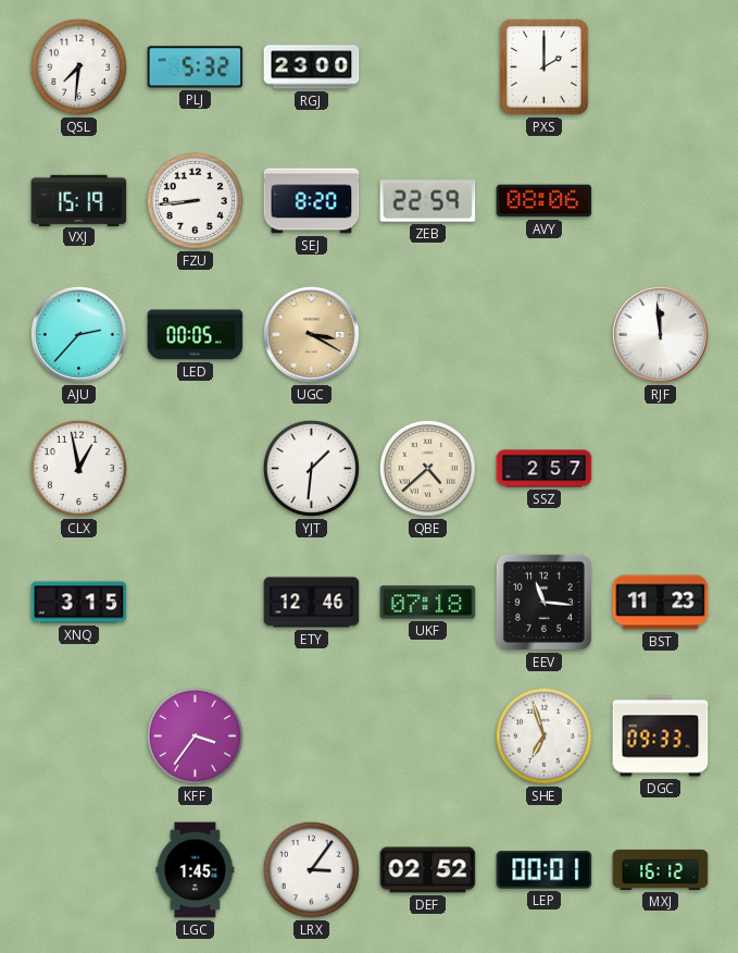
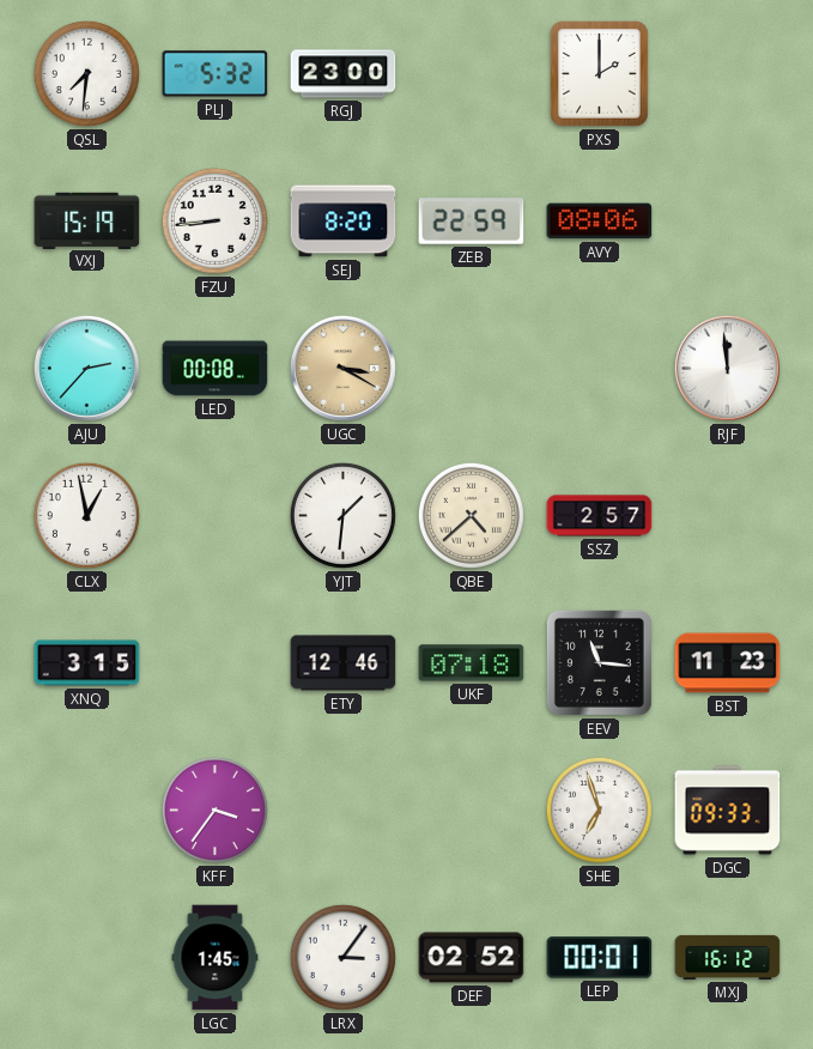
LED: 00:05 -> 00:08 (216, 369)
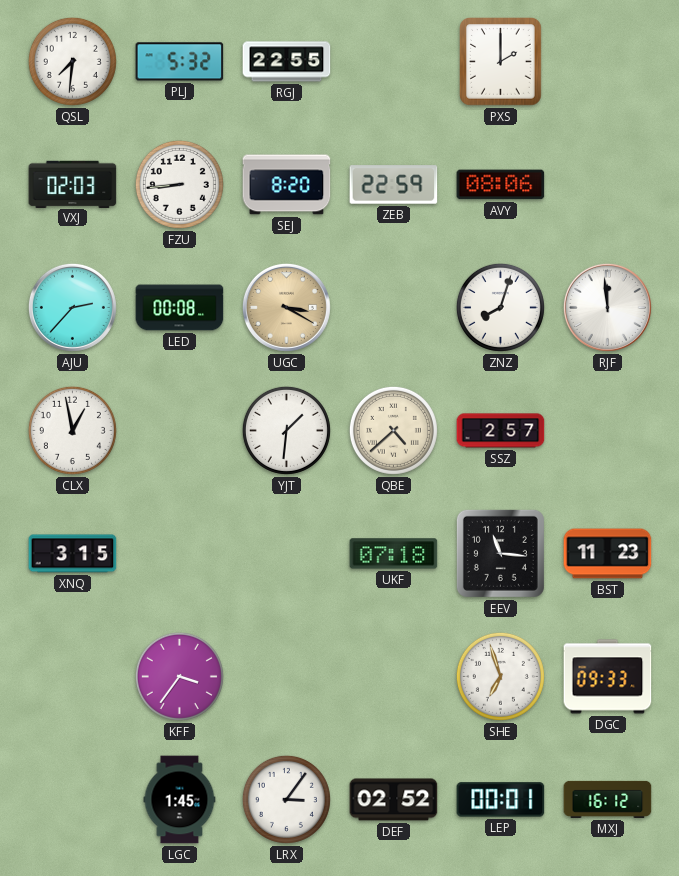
RGJ: 23:00 -> 22:55 (287, 62)
VXJ: 15:19 -> 02:03 (73, 184)
ZNZ: none -> 8:03 (500, 307)
ETY: 12:46 -> none (344, 663)
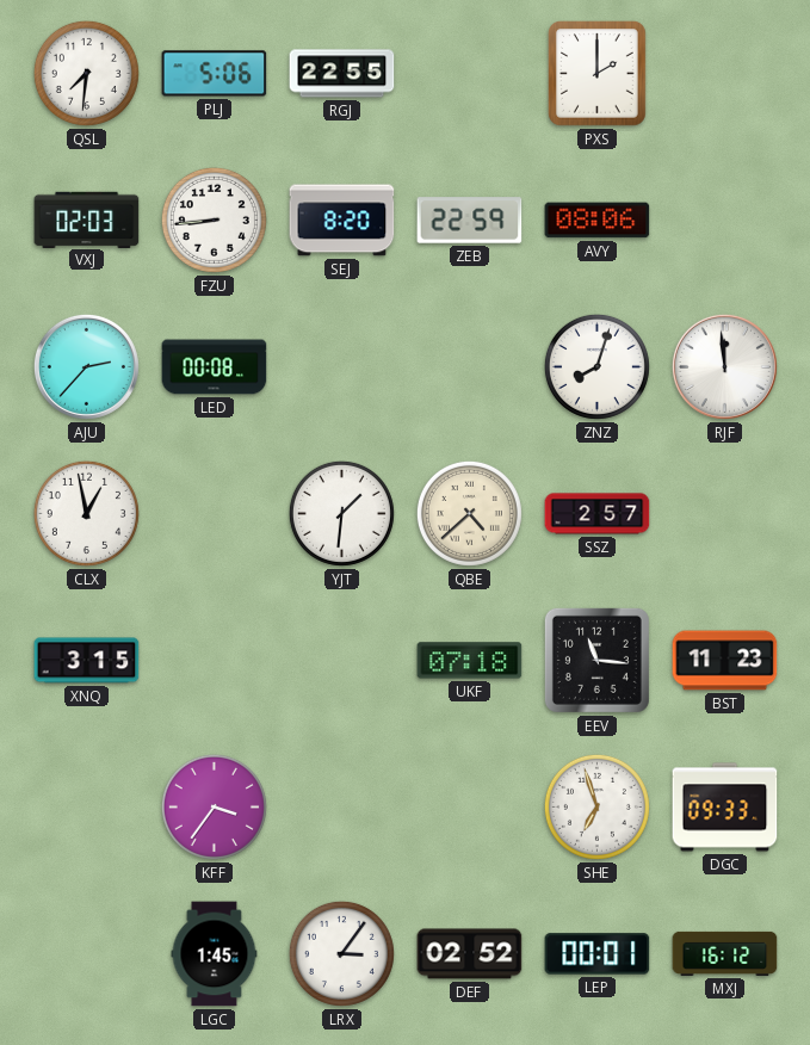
PLJ: 5:32 -> 5:06 (215, 74)
UGC: 3:20 -> none (286, 307)
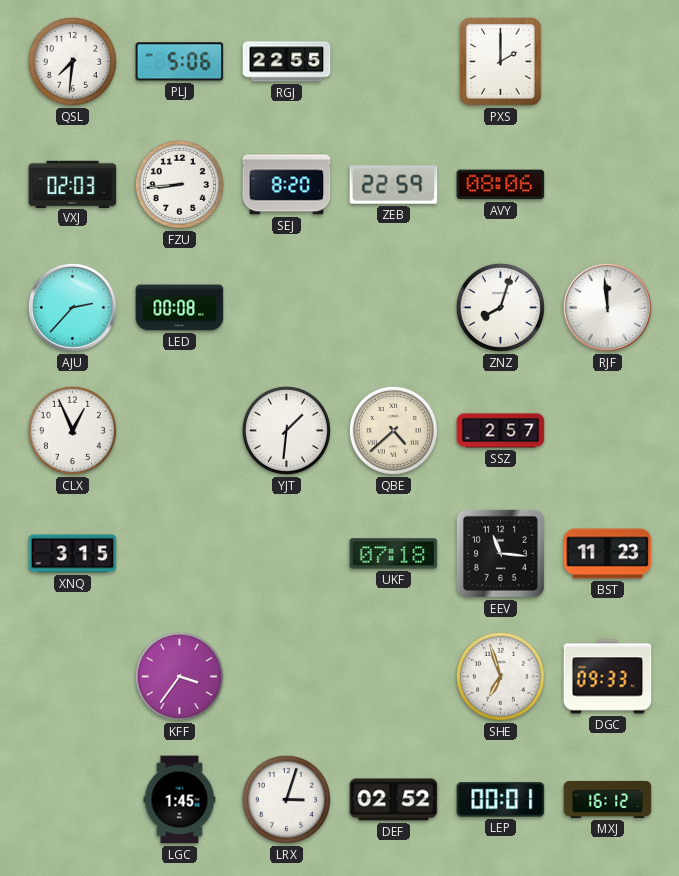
CLX: 12:58 -> 12:56 (72, 430)
LRX: 3:06 -> 3:03 (286, 799)
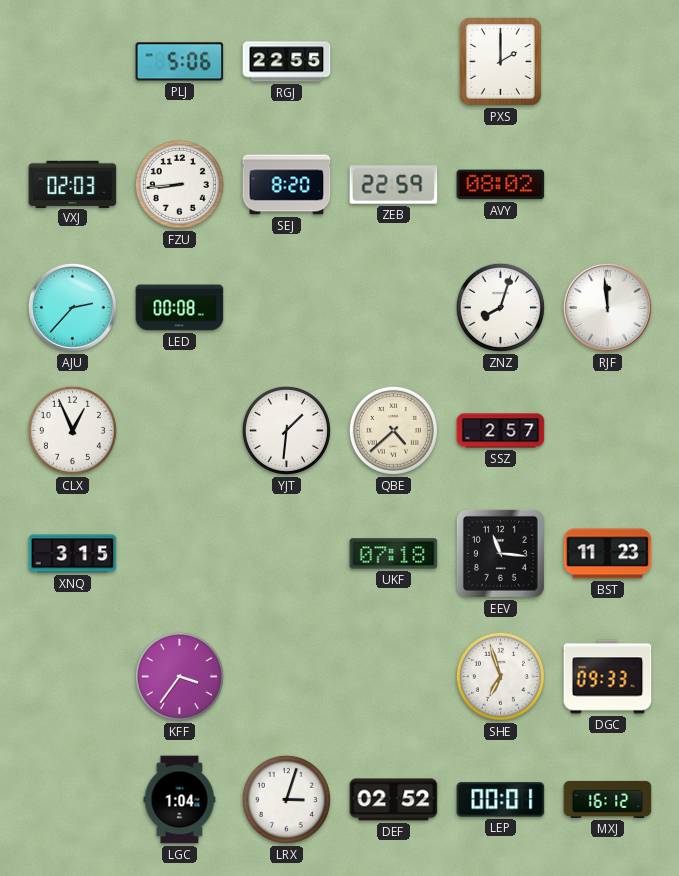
QSL: 7:31 -> none (72, 61)
AVY: 08:06 -> 08:02 (501, 185)
LGC: 1:45 -> 1:04 (180, 800)
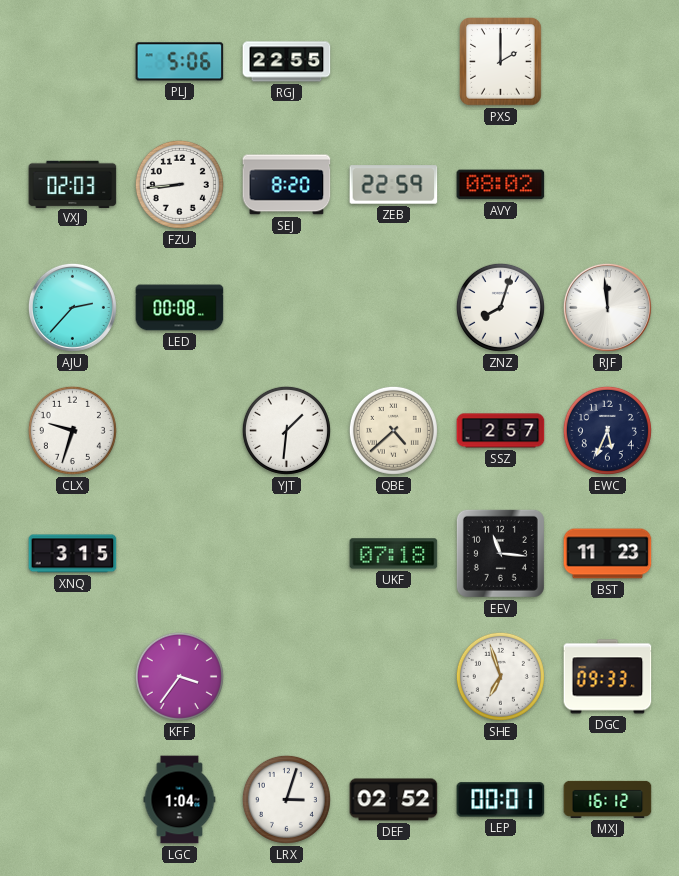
CLX: 12:56 -> 9:33 (72, 430)
EWC: none -> 5:34 (607, 430)
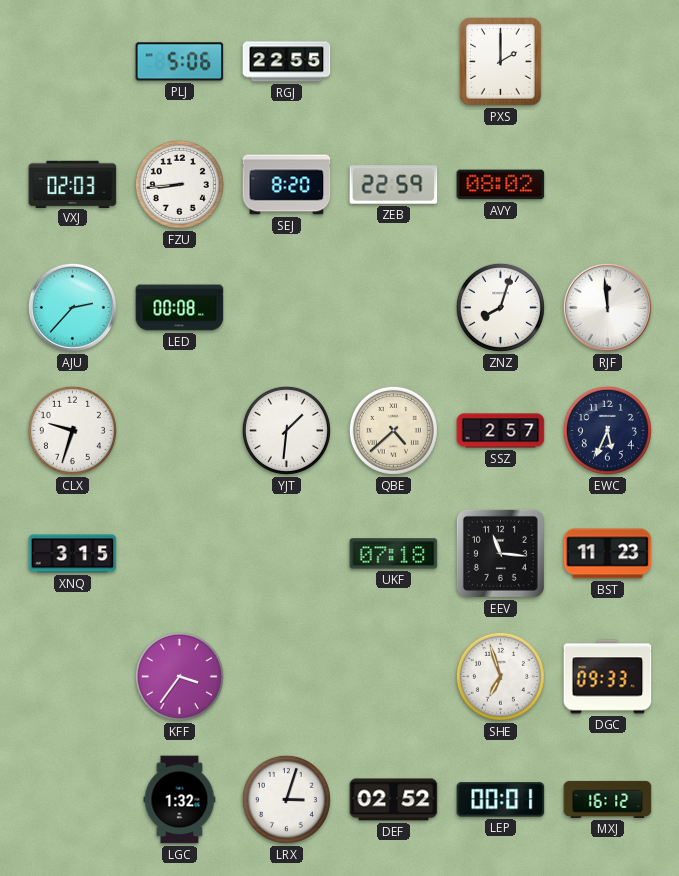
LGC: 1:04 -> 1:32 (180, 800)
